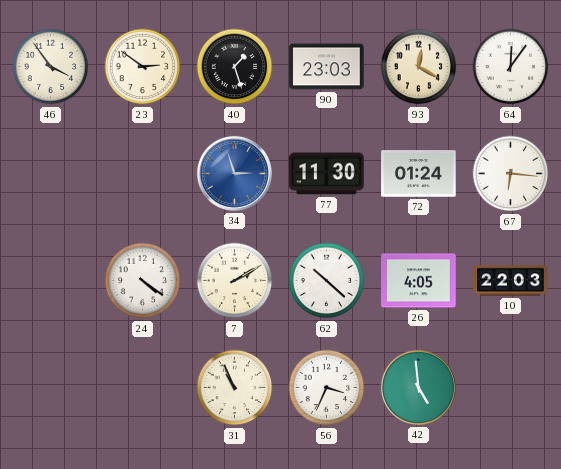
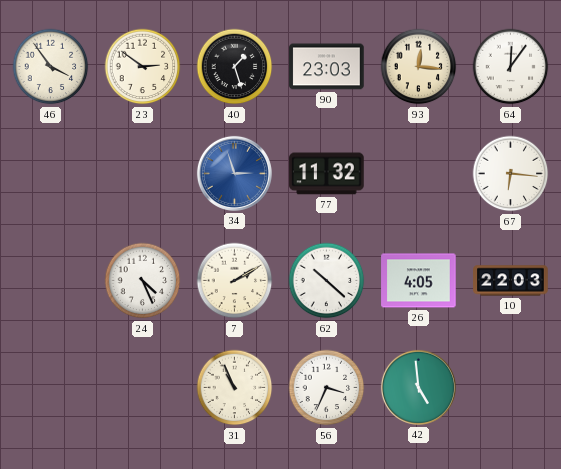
93: 12:20 -> 12:16 (419, 67)
77: 11:30 -> 11:32 (327, 174)
72: 01:24 -> none (419, 174)
24: 4:21 -> 4:26 (143, 281)
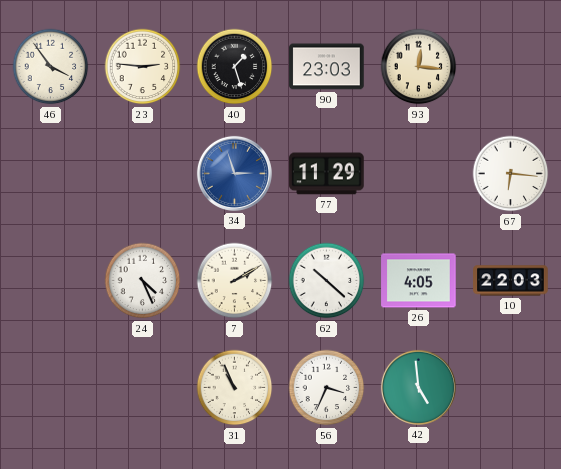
23: 2:51 -> 2:46 (143, 67)
64: 12:06 -> none (511, 67)
77: 11:32 -> 11:29 (327, 174)
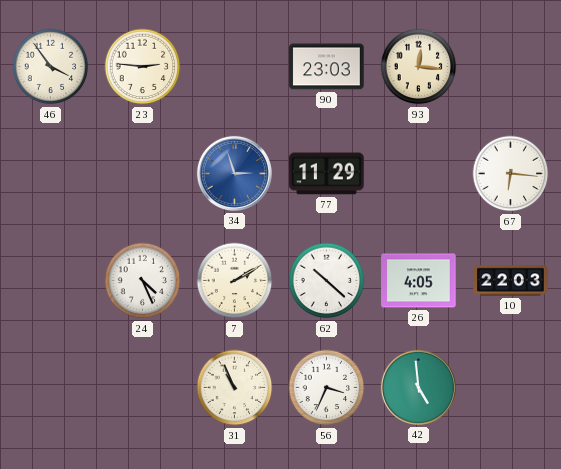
40: 1:27 -> none (235, 67)
